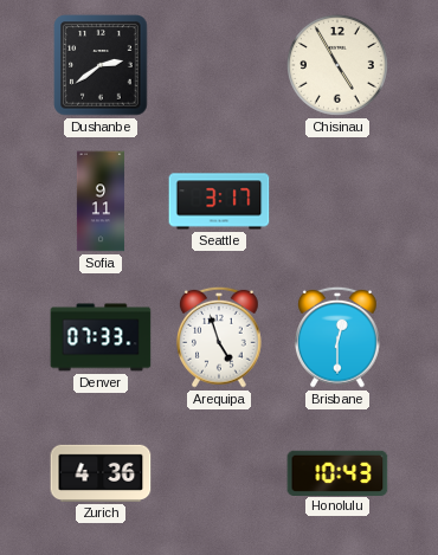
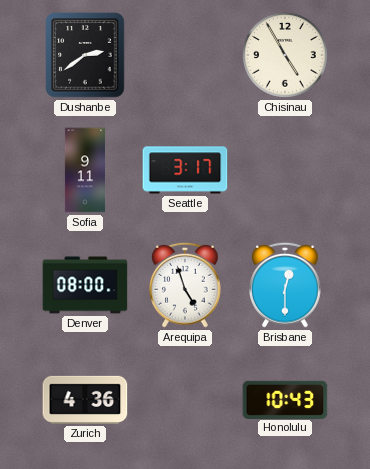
Denver: 07:33 -> 08:00 (85, 285)
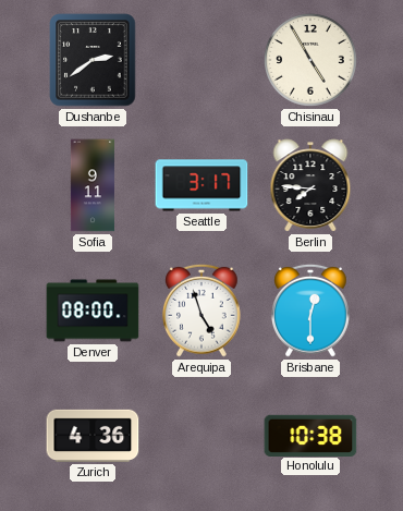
Berlin: none -> 7:46 (310, 185)
Honolulu: 10:43 -> 10:38 (310, 435)
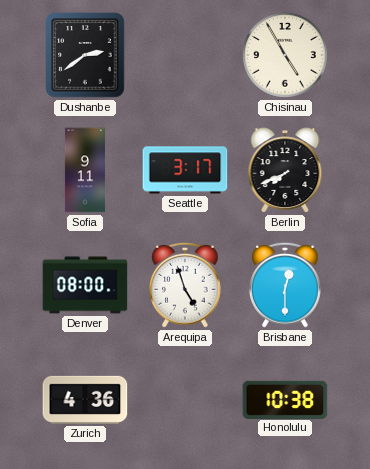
Berlin: 7:46 -> 7:41 (285, 170)
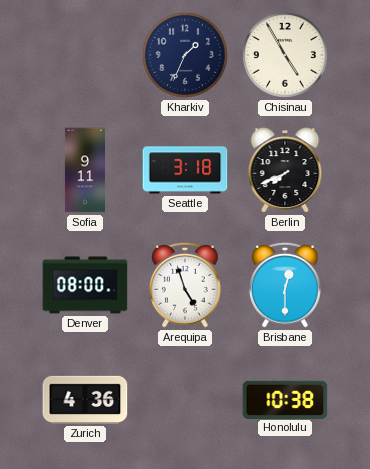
Dushanbe: 2:39 -> none (85, 55)
Kharkiv: none -> 1:34 (186, 56)
Seattle: 3:17 -> 3:18 (185, 170)
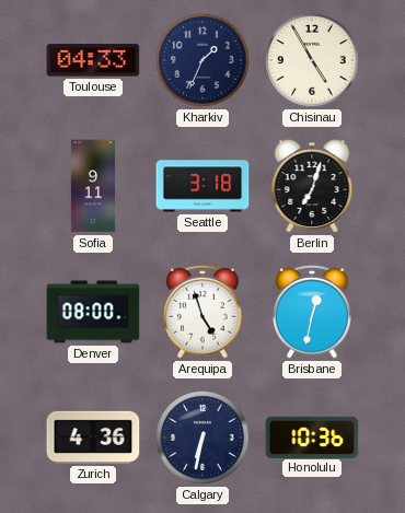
Toulouse: none -> 04:33 (93, 60)
Berlin: 7:41 -> 7:03 (312, 186)
Brisbane: 12:30 -> 12:32 (313, 312)
Calgary: none -> 6:32 (204, 439)
Honolulu: 10:38 -> 10:36 (312, 436)
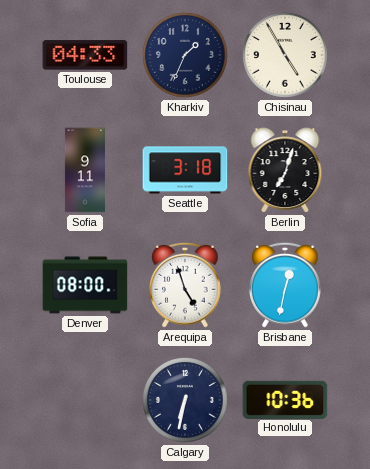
Zurich: 4:36 -> none (93, 438)
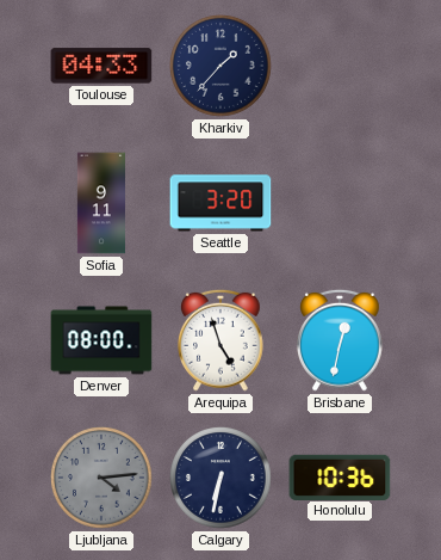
Kharkiv: 1:34 -> 1:37 (222, 67)
Chisinau: 4:55 -> none (286, 56)
Seattle: 3:18 -> 3:20 (220, 203)
Berlin: 7:03 -> none (285, 170)
Ljubljana: none -> 4:14 (103, 479)
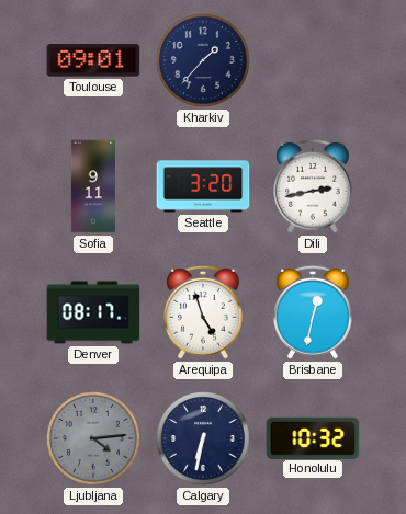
Toulouse: 04:33 -> 09:01 (93, 60)
Dili: none -> 2:43 (314, 186)
Denver: 08:00 -> 08:17 (93, 312)
Honolulu: 10:36 -> 10:32 (313, 437)
